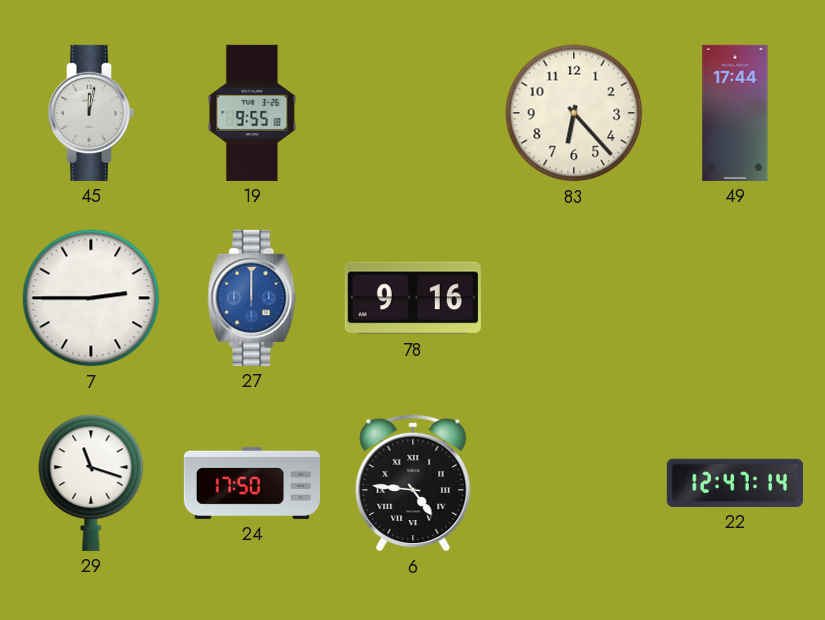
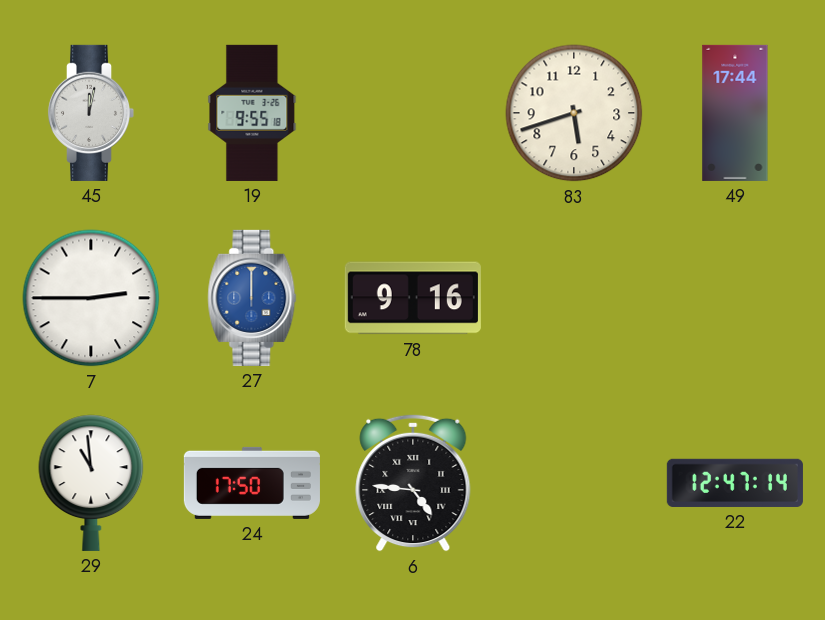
83: 6:23 -> 5:42 (574, 113)
29: 11:18 -> 10:59 (91, 483)
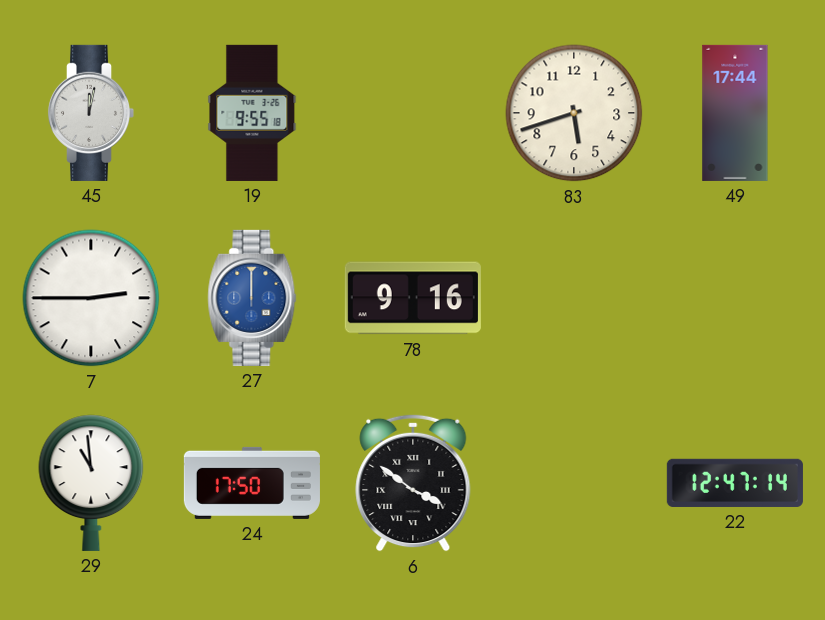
6: 4:46 -> 3:51 (413, 483)
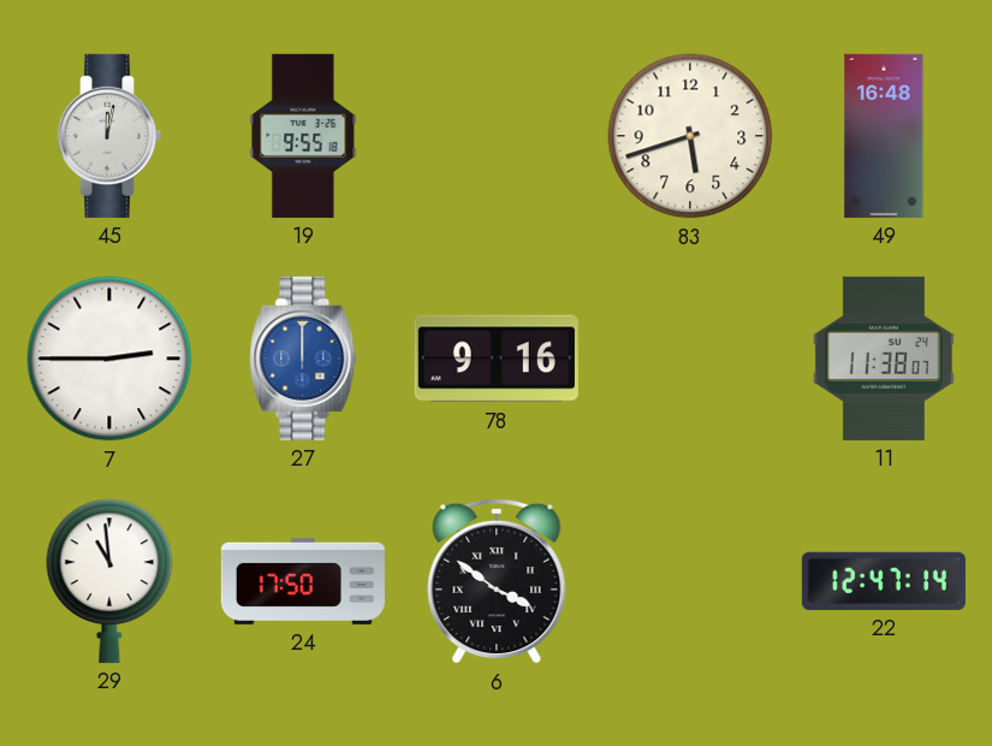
49: 17:44 -> 16:48 (884, 136)
11: none -> 11:38 (884, 359)
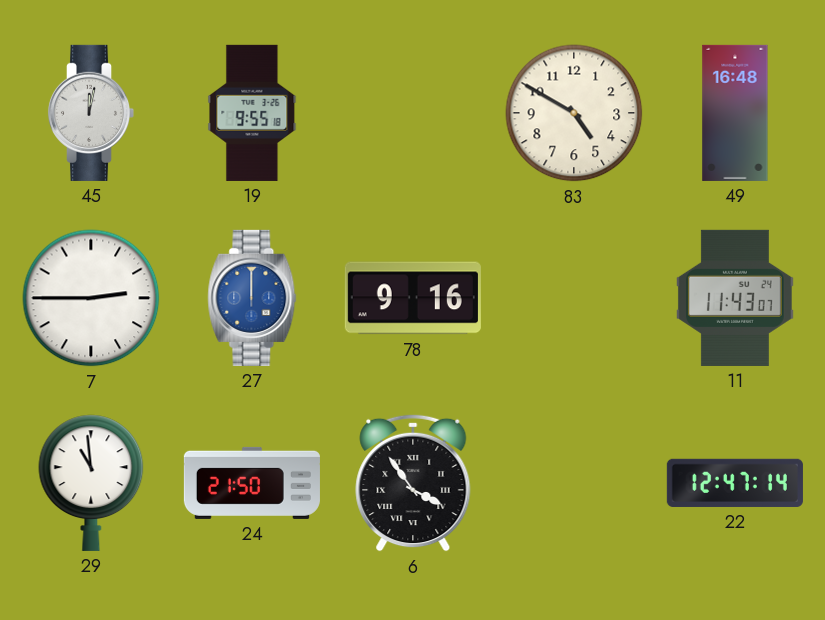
83: 5:42 -> 4:50 (574, 113)
11: 11:38 -> 11:43 (735, 298)
24: 17:50 -> 21:50 (252, 483)
6: 3:51 -> 3:54 (413, 483)
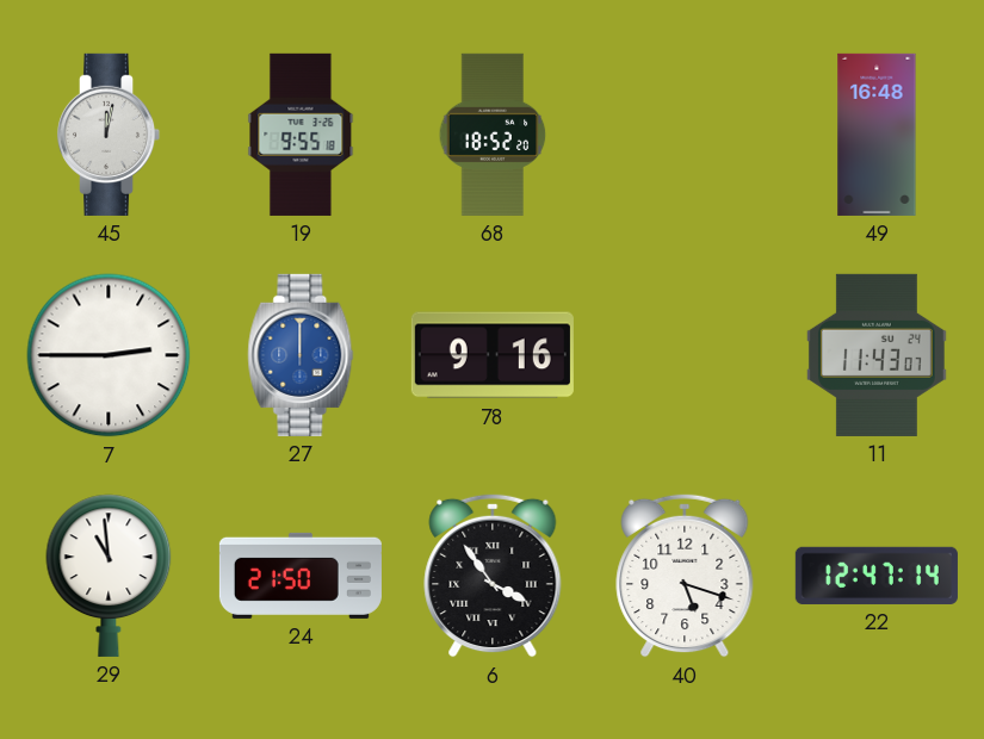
68: none -> 18:52 (493, 135)
83: 4:50 -> none (574, 113)
40: none -> 5:18 (685, 576)
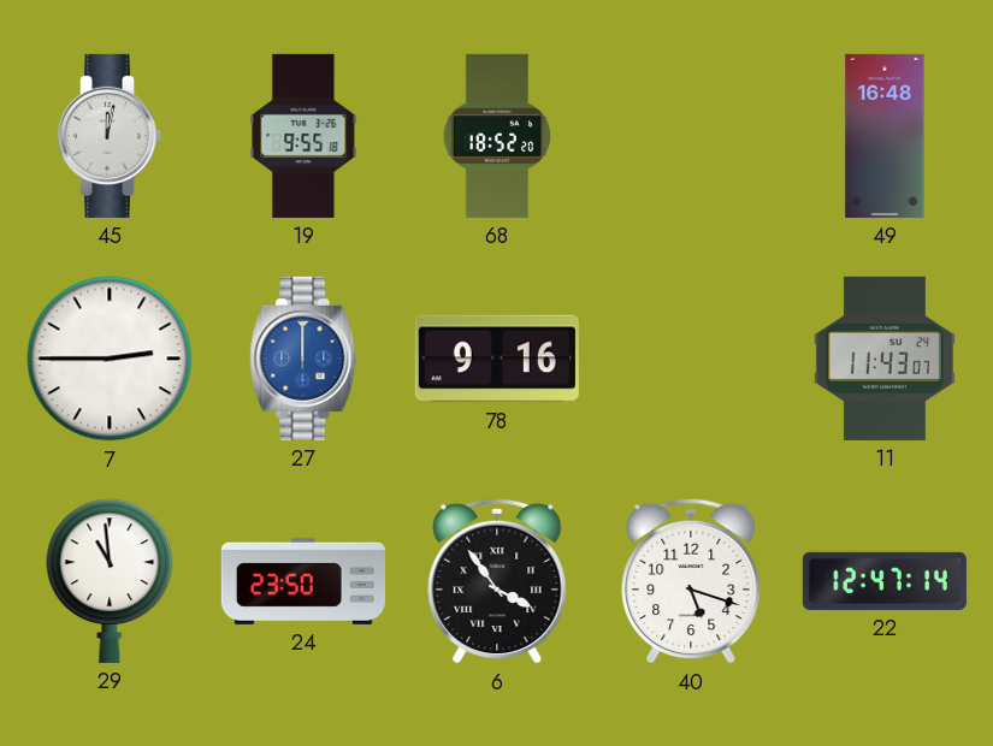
24: 21:50 -> 23:50 (303, 581)
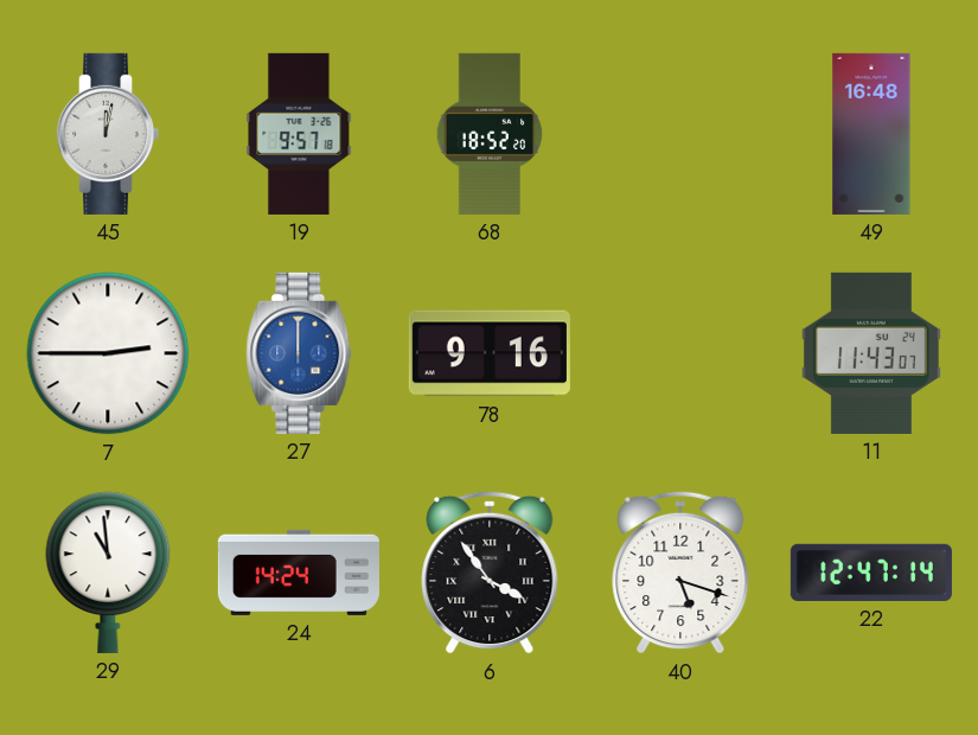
19: 9:55 -> 9:57 (299, 134)
24: 23:50 -> 14:24 (299, 573)
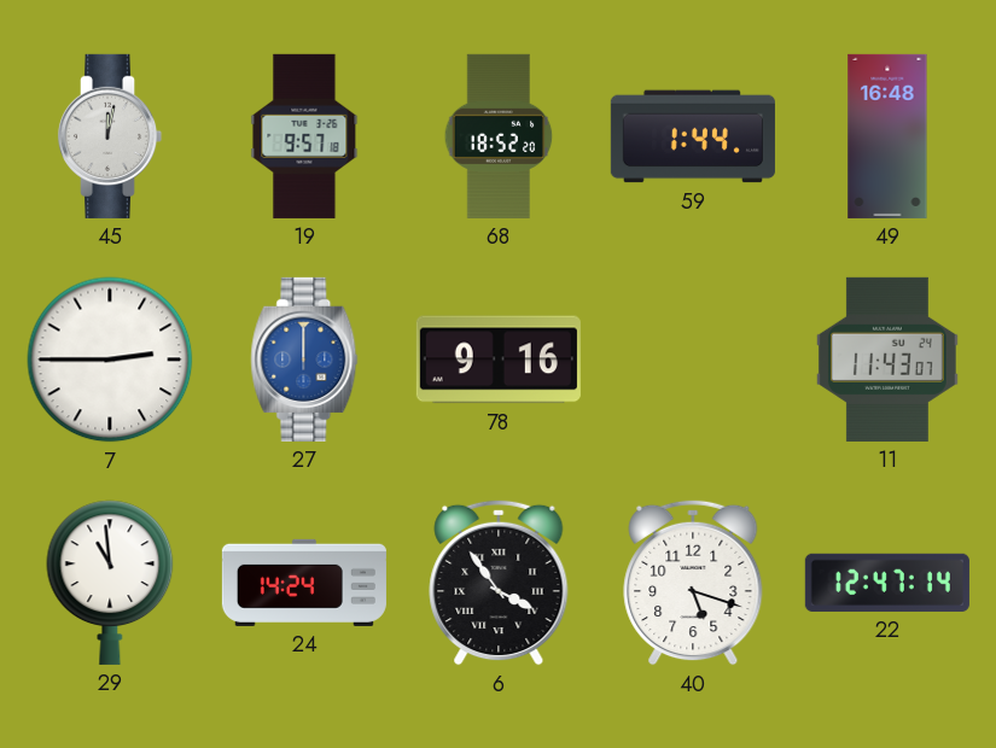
59: none -> 1:44 (693, 136)
